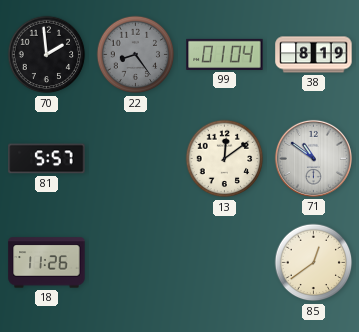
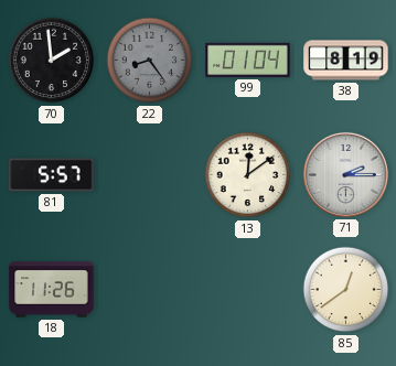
71: 10:51 -> 2:15 (345, 174)
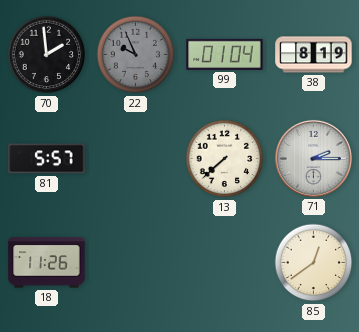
22: 8:24 -> 9:56 (136, 55)
13: 12:09 -> 7:38 (225, 159)
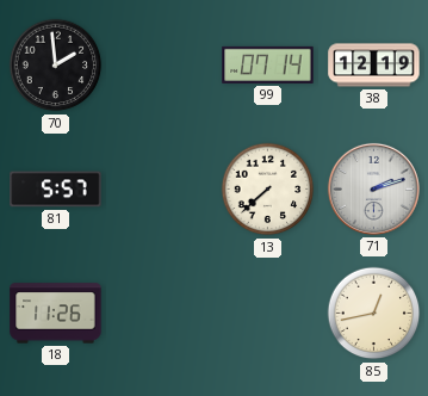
22: 9:56 -> none (136, 55)
99: 01:04 -> 07:14 (268, 64)
38: 8:19 -> 12:19 (374, 66)
71: 2:15 -> 2:12 (373, 188)
85: 12:39 -> 12:43 (374, 314)
